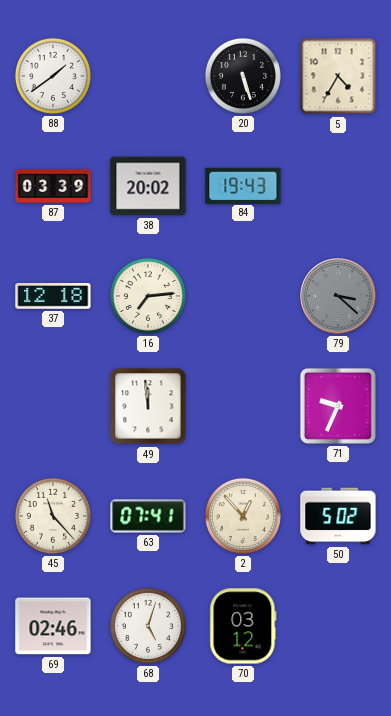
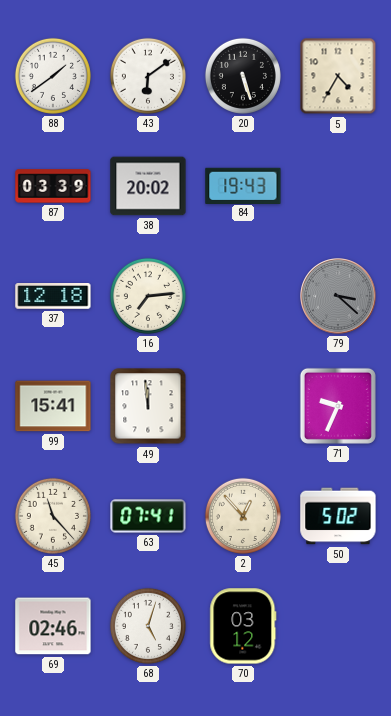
43: none -> 6:09 (148, 76)
99: none -> 15:41 (53, 406)
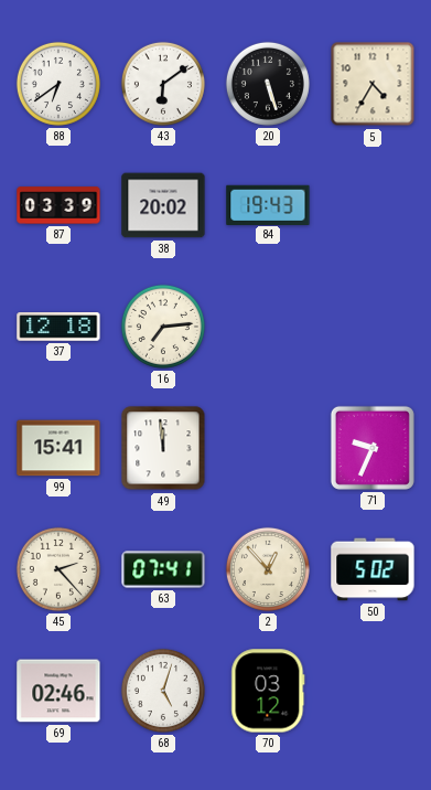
88: 1:39 -> 6:39 (58, 84)
79: 3:22 -> none (338, 296)
45: 11:23 -> 2:23 (58, 569)
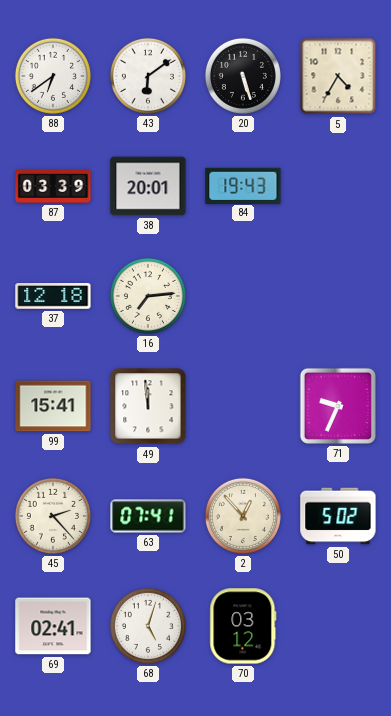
38: 20:02 -> 20:01 (148, 186)
69: 02:46 -> 02:41 (53, 626)
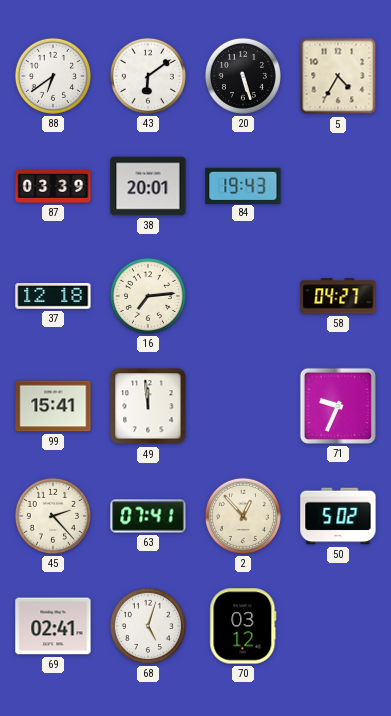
58: none -> 04:27 (338, 296)
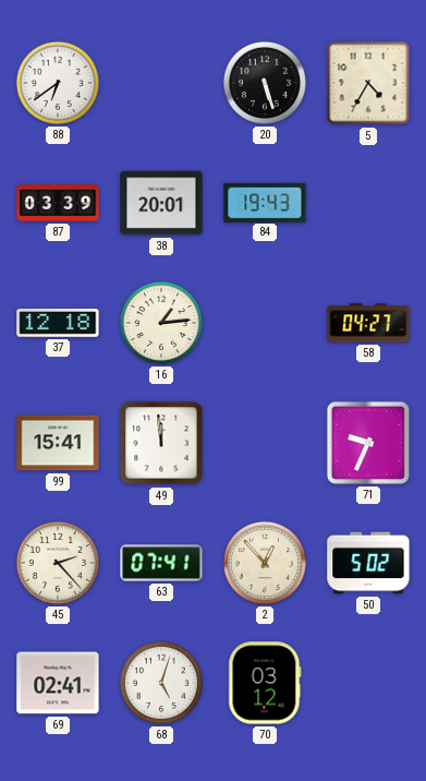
43: 6:09 -> none (148, 76)
16: 7:14 -> 1:14 (161, 323)
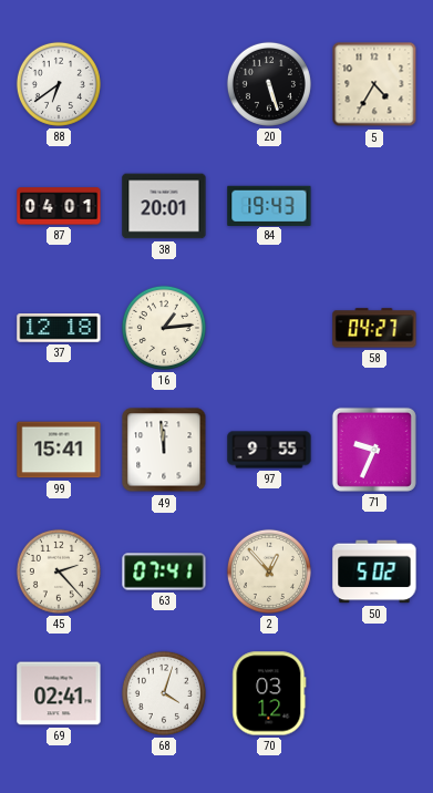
87: 03:39 -> 04:01 (59, 206)
97: none -> 9:55 (269, 450)
68: 5:03 -> 4:03 (164, 693)
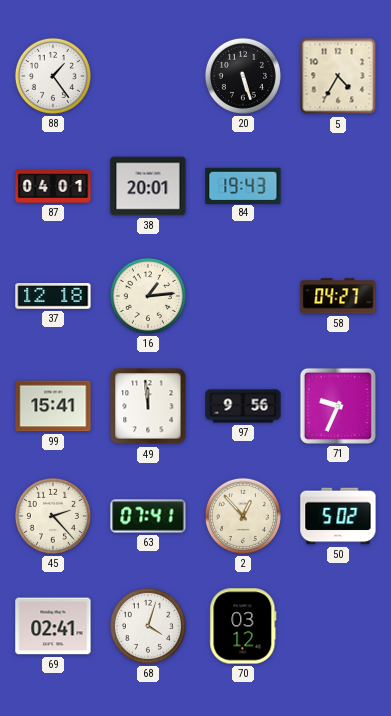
88: 6:39 -> 1:24 (53, 76)
97: 9:55 -> 9:56 (243, 406)
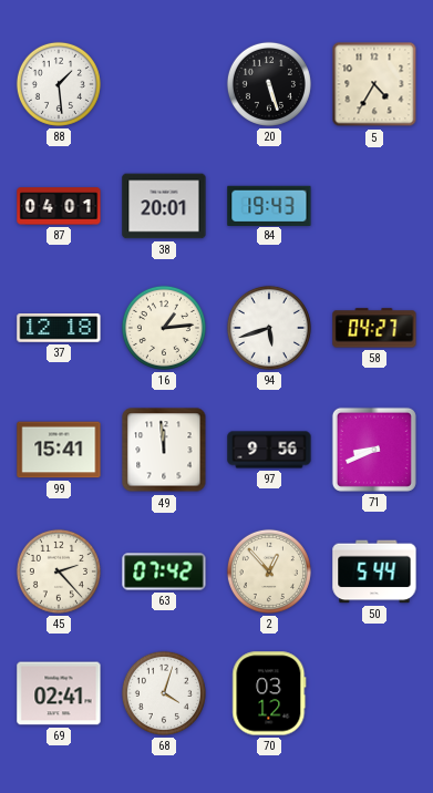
88: 1:24 -> 1:29 (59, 84)
94: none -> 5:42 (269, 328)
71: 9:34 -> 8:41 (374, 450)
63: 07:41 -> 07:42 (164, 571)
50: 5:02 -> 5:44 (374, 571)
